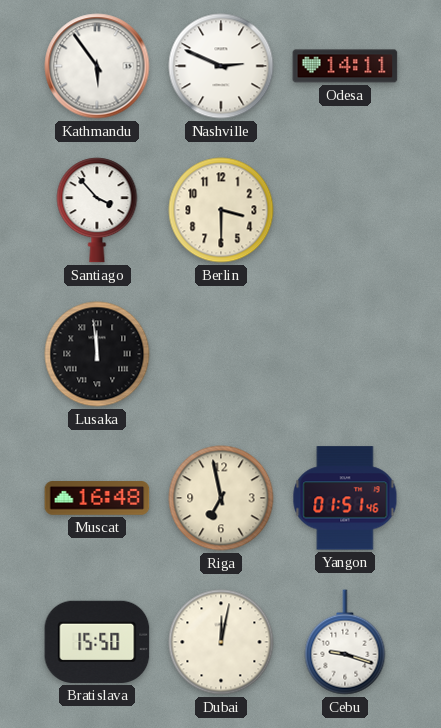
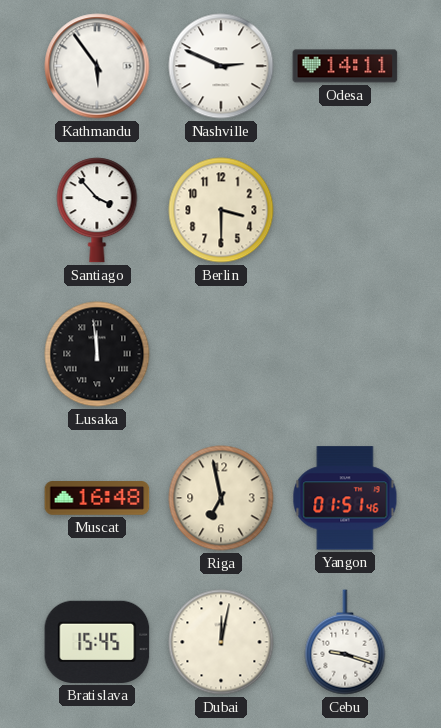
Bratislava: 15:50 -> 15:45 (97, 642)
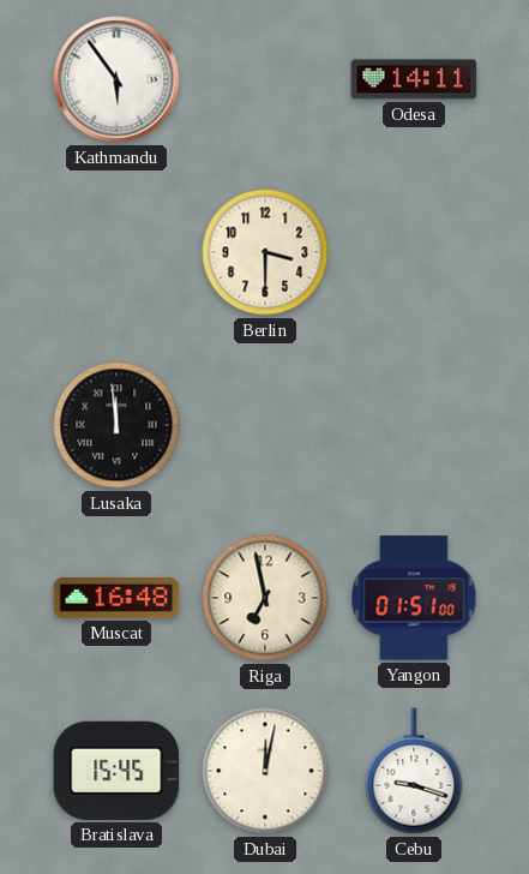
Nashville: 2:49 -> none (221, 66)
Santiago: 3:53 -> none (97, 210)
Yangon: 01:51:46 -> 01:51:00 (414, 598)
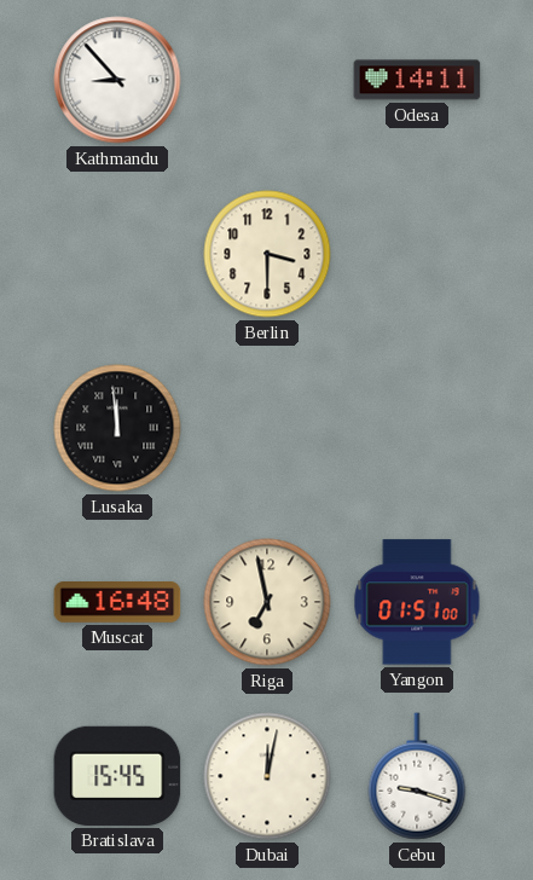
Kathmandu: 5:54 -> 8:53 (117, 80)
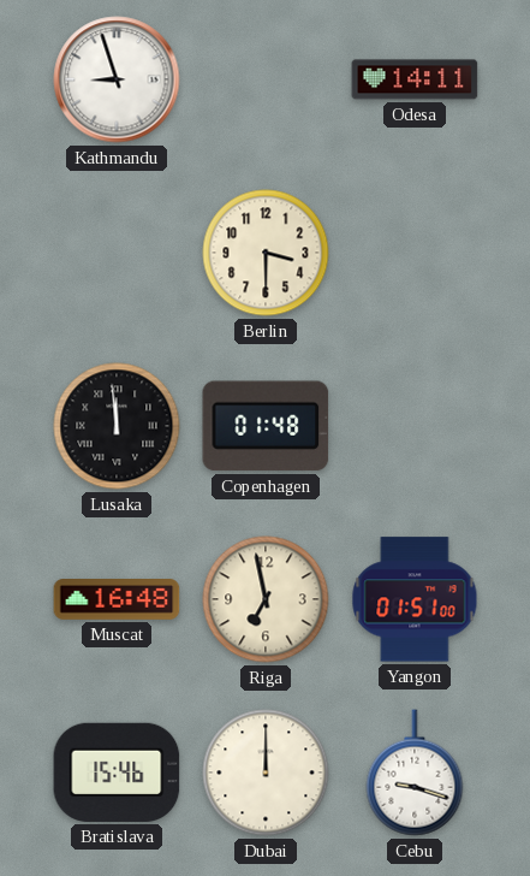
Kathmandu: 8:53 -> 8:57 (117, 79)
Copenhagen: none -> 01:48 (266, 426)
Bratislava: 15:45 -> 15:46 (117, 773)
Dubai: 12:02 -> 12:00 (266, 773)
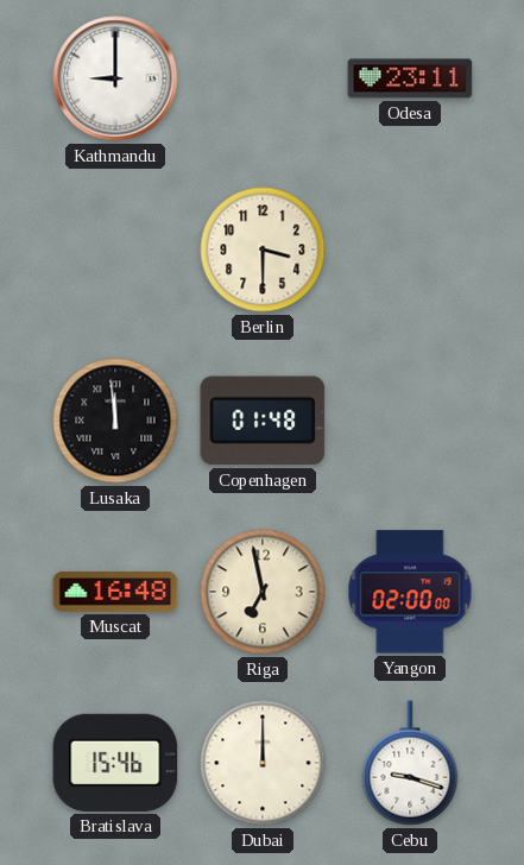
Kathmandu: 8:57 -> 9:00 (115, 78)
Odesa: 14:11 -> 23:11 (410, 78)
Yangon: 01:51 -> 02:00 (410, 592)
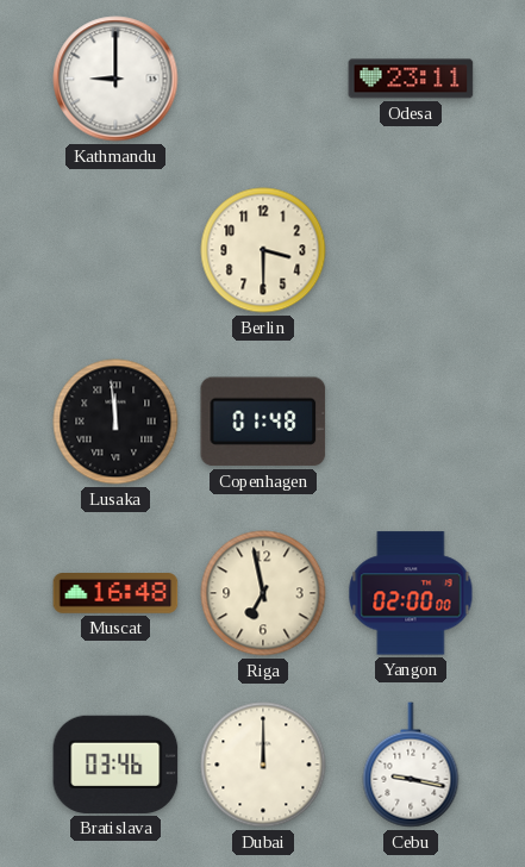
Bratislava: 15:46 -> 03:46 (115, 765)
Cebu: 9:18 -> 9:17 (411, 765)
